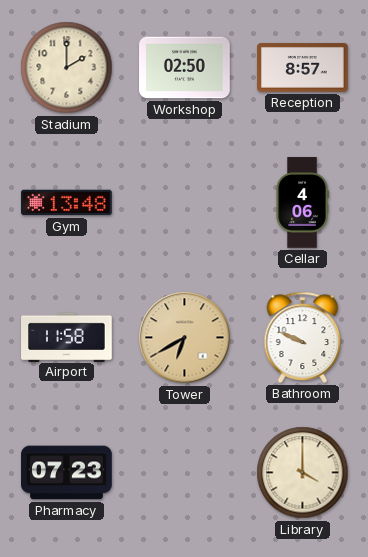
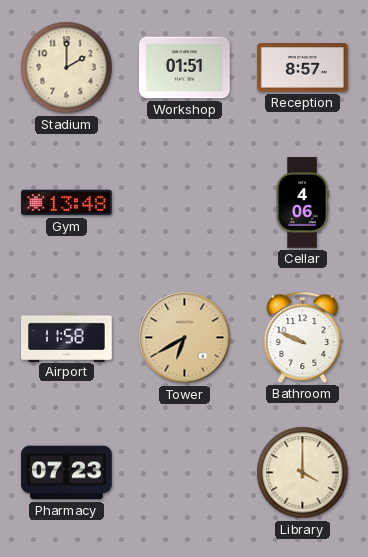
Workshop: 02:50 -> 01:51 (185, 68)
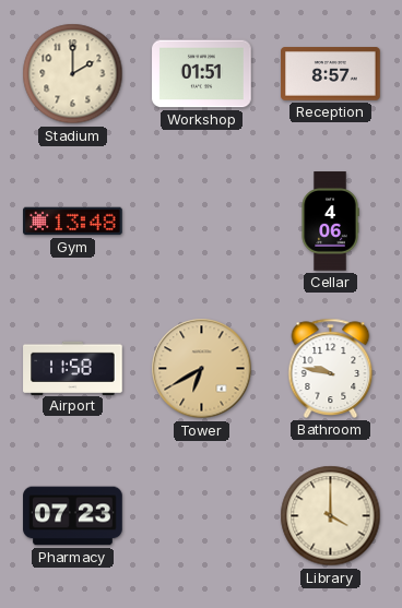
Bathroom: 9:49 -> 9:47 (331, 368)
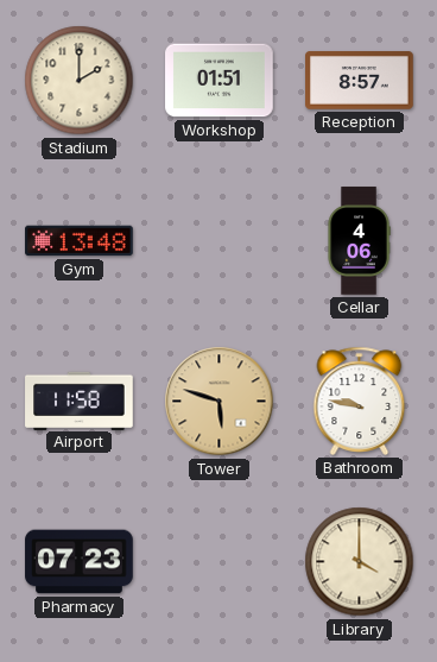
Tower: 6:40 -> 5:48 (220, 402)
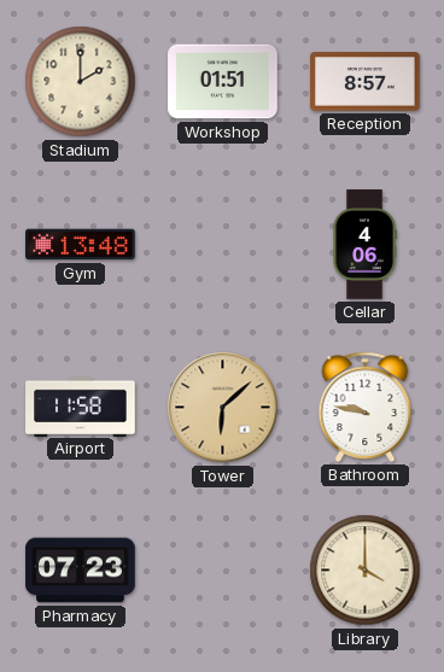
Tower: 5:48 -> 6:08 (223, 408)
